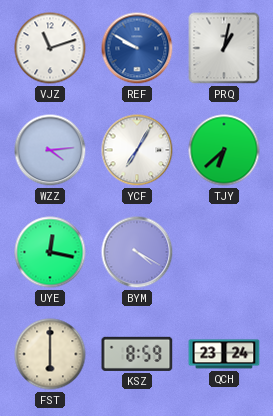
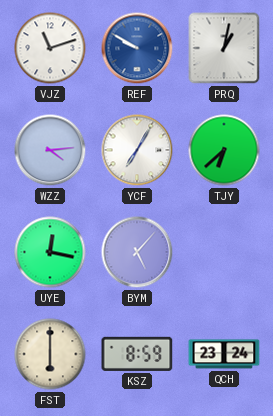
BYM: 4:20 -> 5:07 (137, 252)
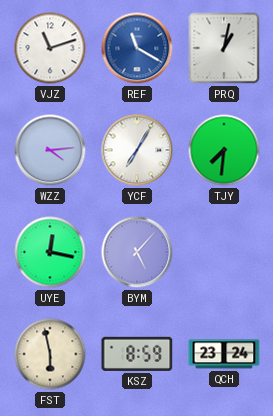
REF: 9:50 -> 11:20 (137, 48)
TJY: 6:38 -> 7:31 (224, 150)
FST: 6:00 -> 5:58 (50, 354)
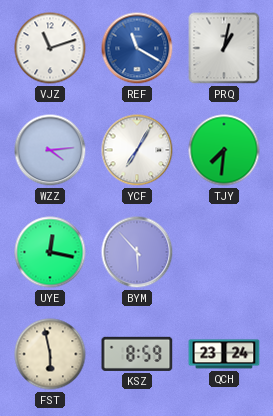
BYM: 5:07 -> 5:53 (137, 252)
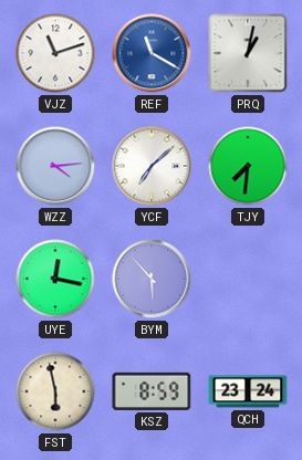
YCF: 7:05 -> 7:08 (152, 166)
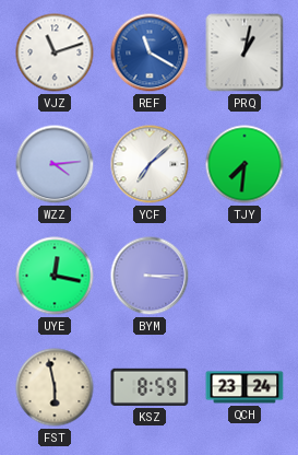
BYM: 5:53 -> 3:15 (150, 276)
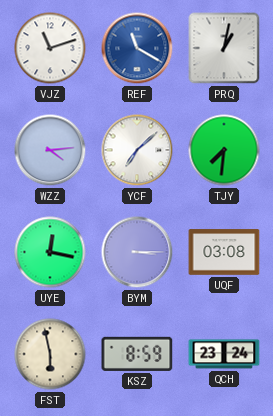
UQF: none -> 03:08 (224, 252)
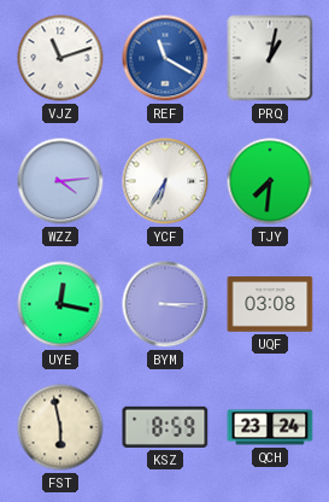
YCF: 7:08 -> 6:35 (165, 181)
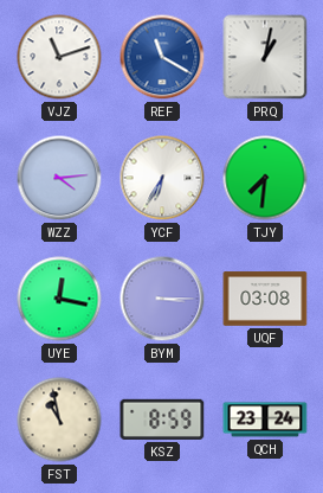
FST: 5:58 -> 10:58 (59, 420)
